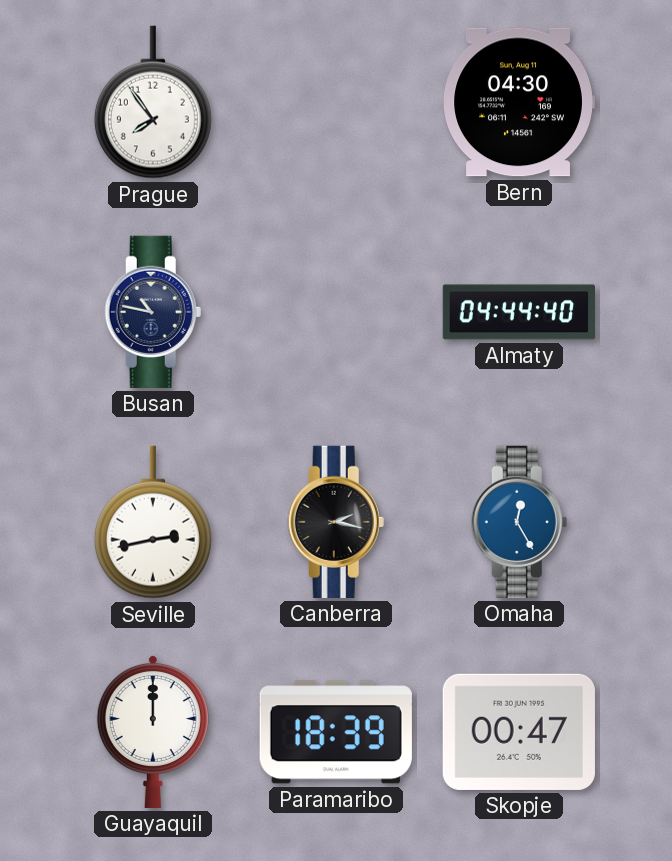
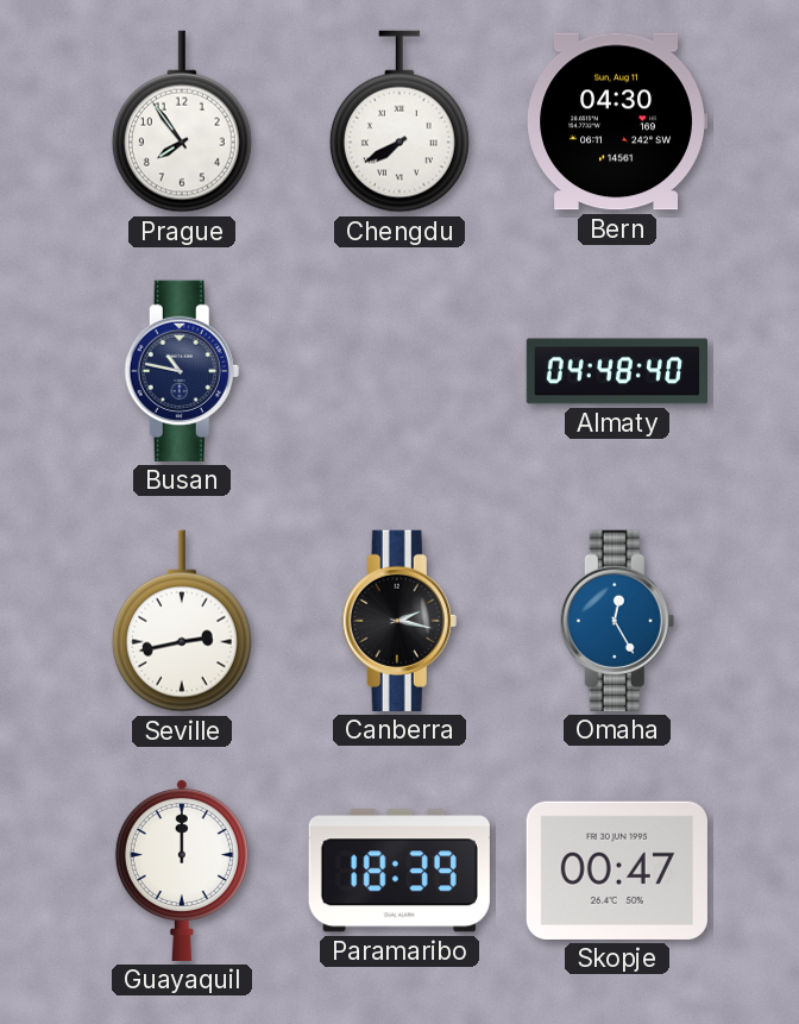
Chengdu: none -> 7:40 (400, 121)
Almaty: 04:44 -> 04:48 (616, 371)
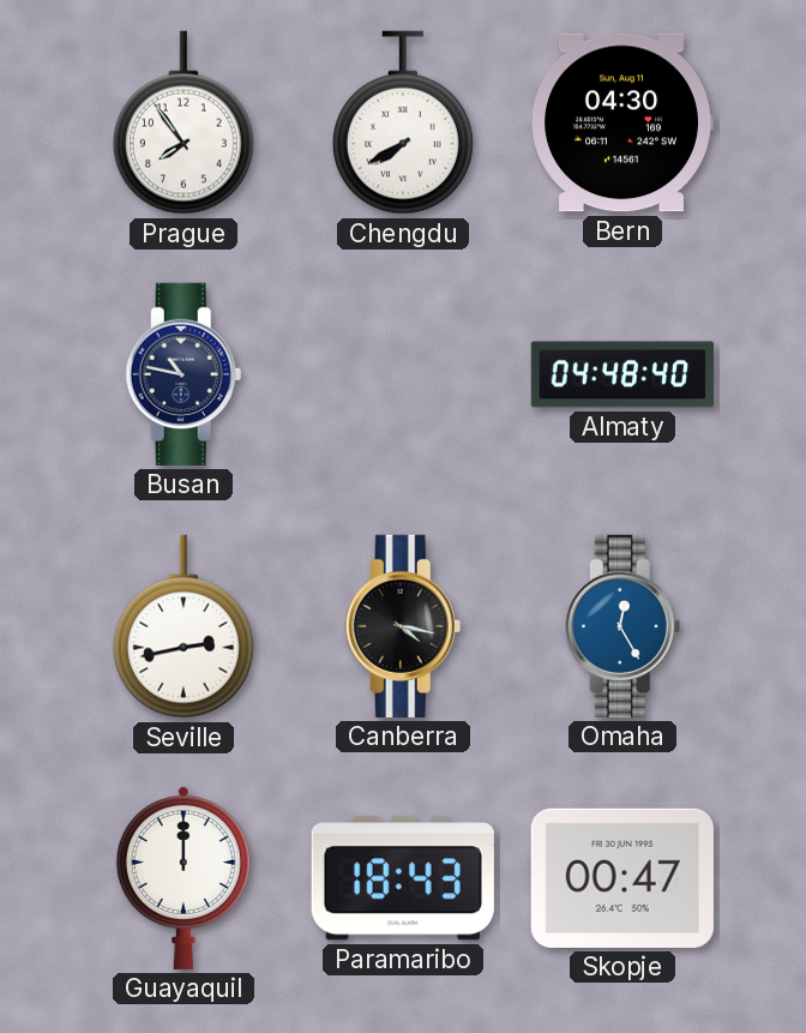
Canberra: 2:17 -> 4:17 (403, 626)
Paramaribo: 18:39 -> 18:43 (403, 878)
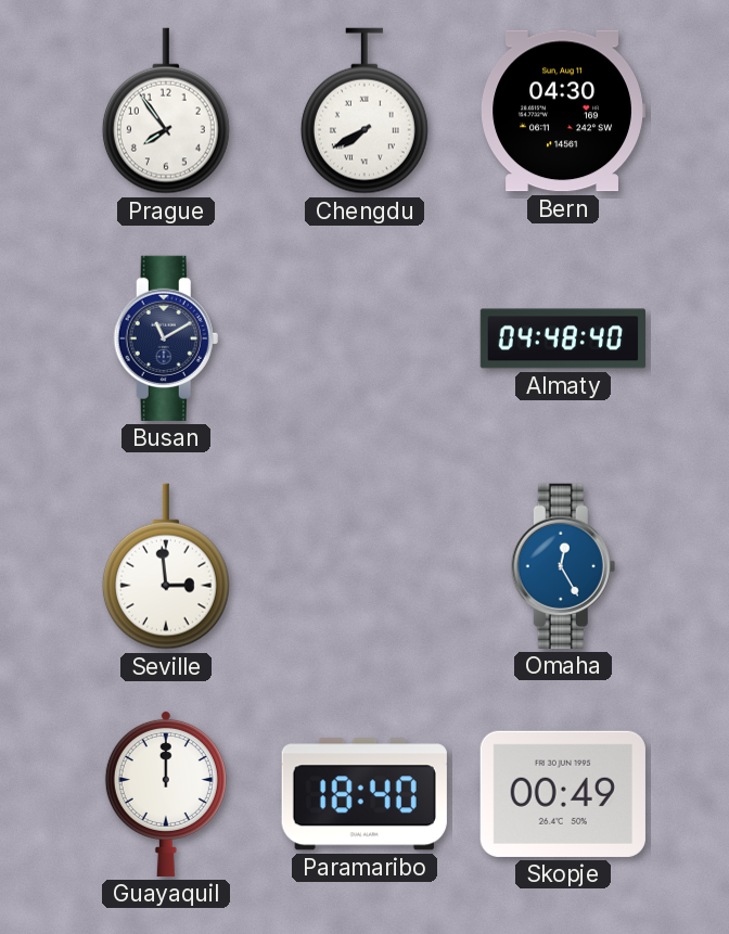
Busan: 10:47 -> 11:10 (166, 338)
Seville: 2:43 -> 2:59 (166, 566)
Canberra: 4:17 -> none (403, 626)
Paramaribo: 18:43 -> 18:40 (364, 794)
Skopje: 00:47 -> 00:49 (563, 794)
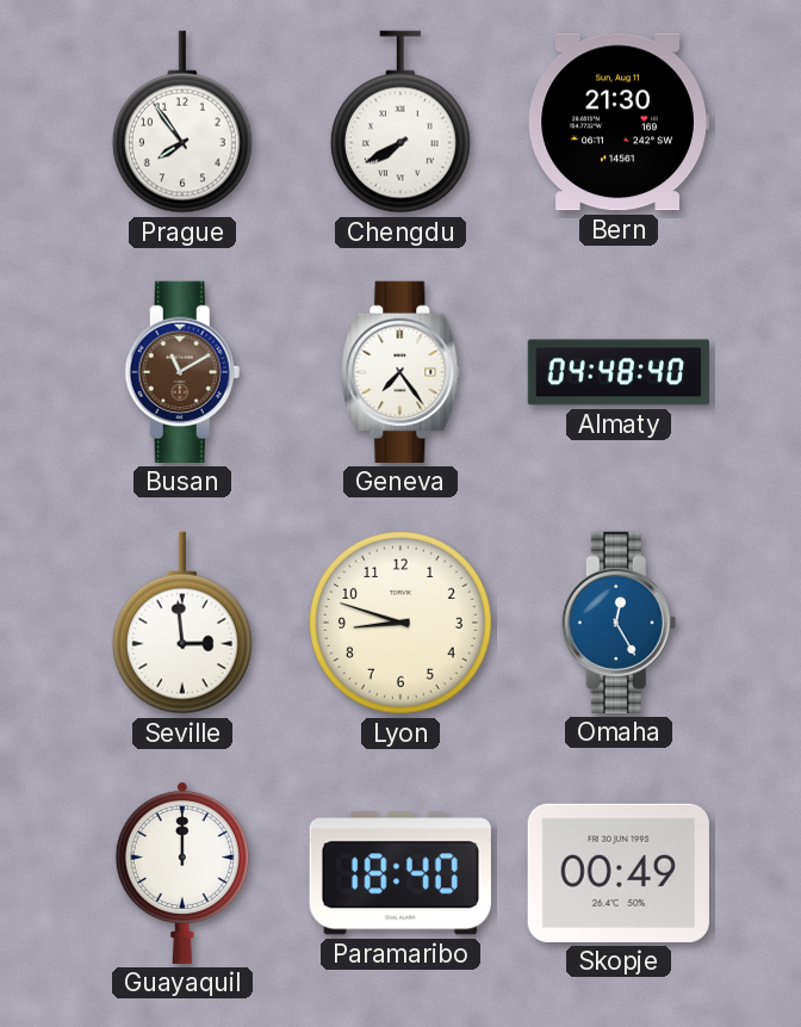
Bern: 04:30 -> 21:30 (619, 122)
Busan dial: navy -> brown (182, 372)
Geneva: none -> 7:24 (401, 372)
Lyon: none -> 8:48 (401, 623)
